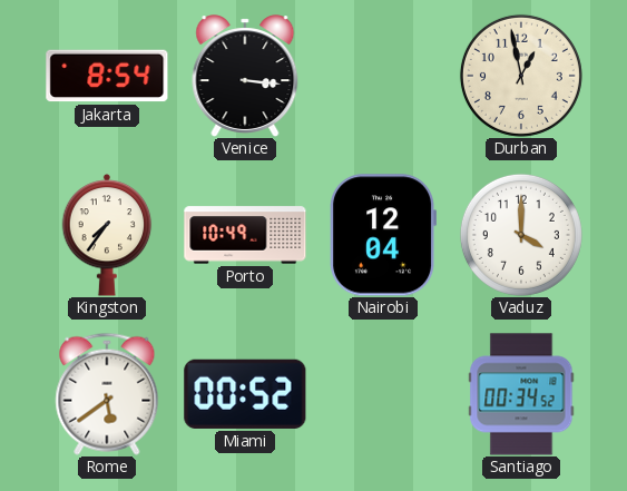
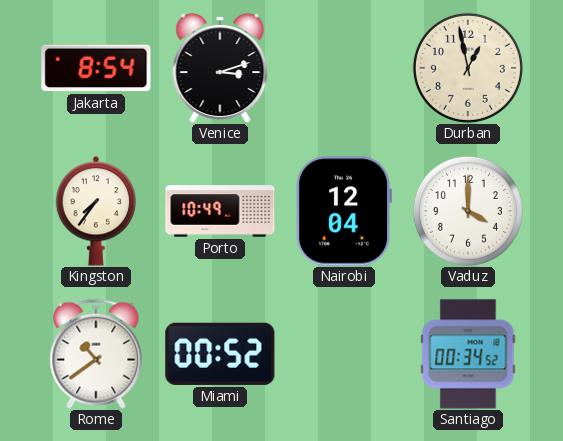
Venice: 3:16 -> 3:12 (220, 68)
Rome: 5:39 -> 10:39 (96, 354)
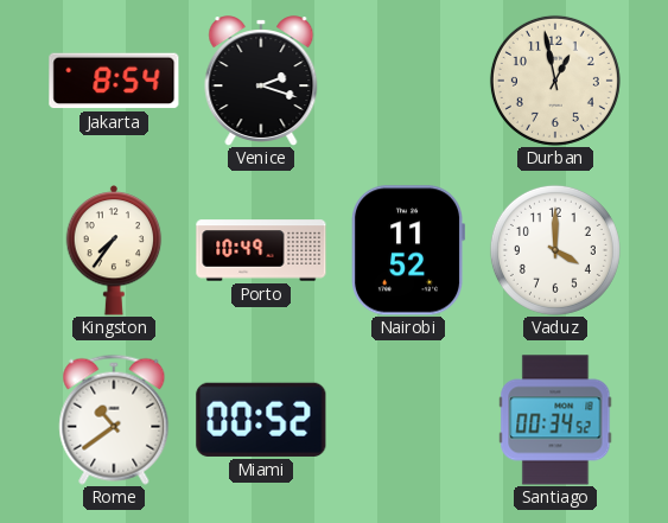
Venice: 3:12 -> 2:18 (261, 81)
Nairobi: 12:04 -> 11:52 (407, 250)
